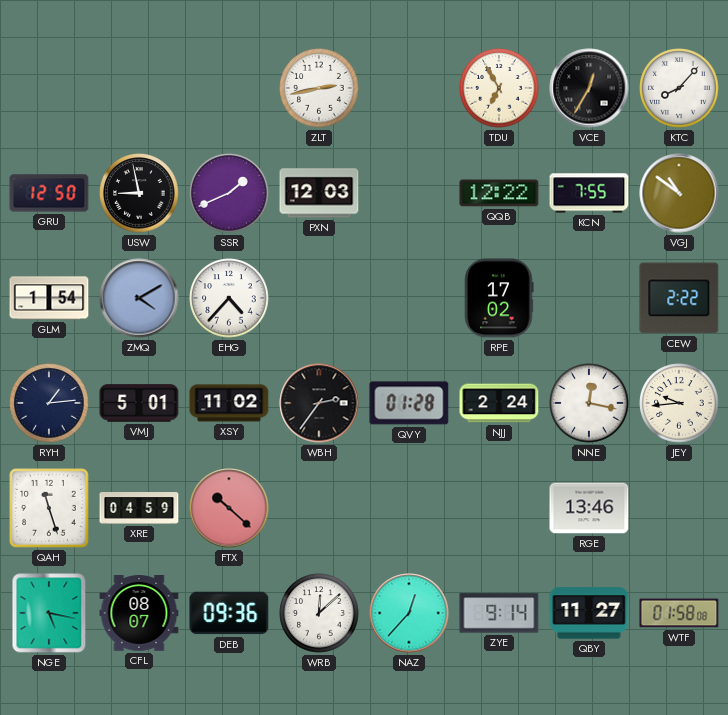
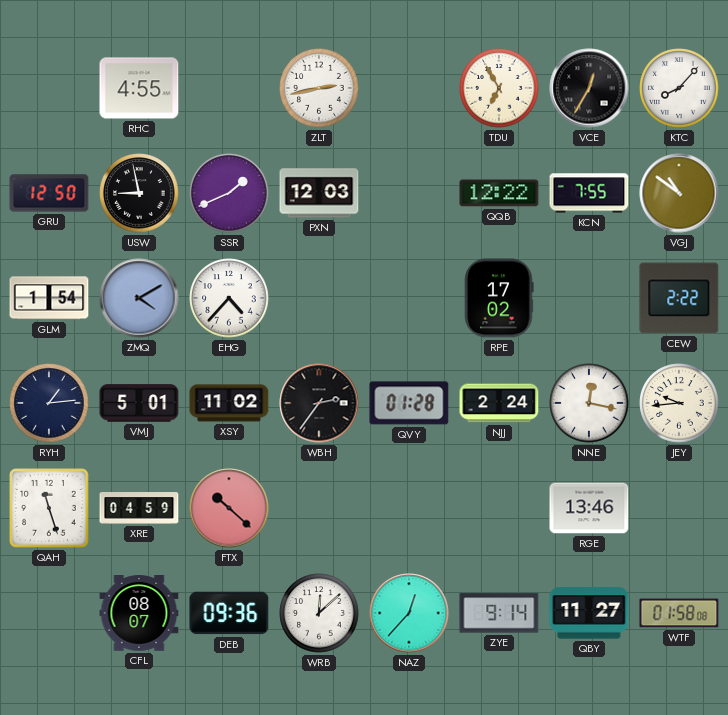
RHC: none -> 4:55 (139, 88)
NGE: 5:17 -> none (49, 613)
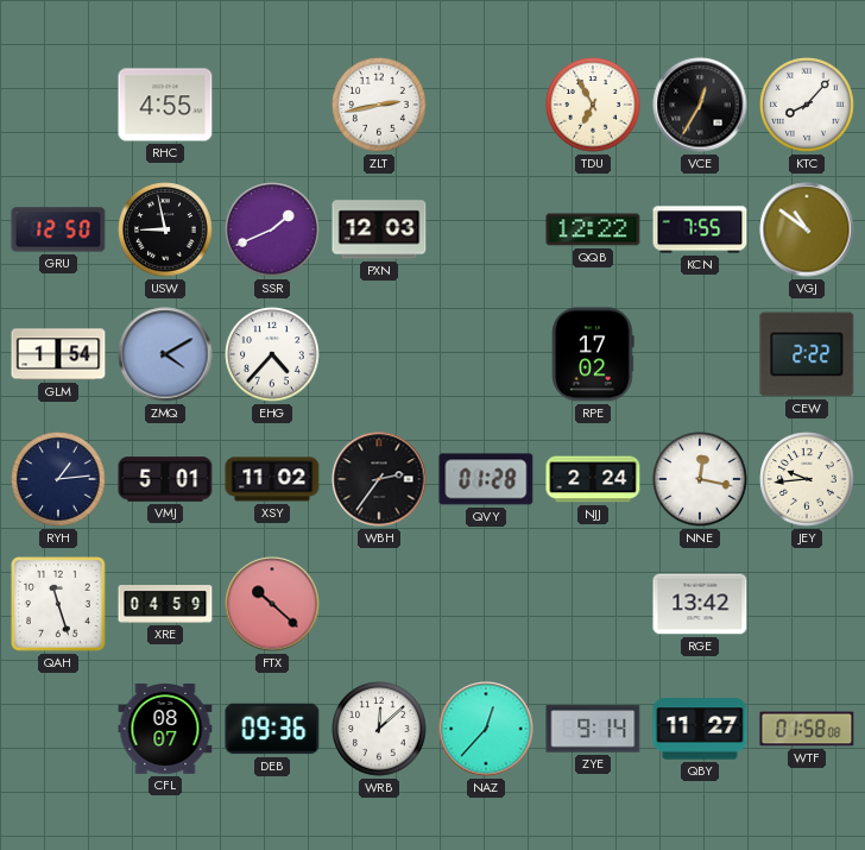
RGE: 13:46 -> 13:42 (700, 604)
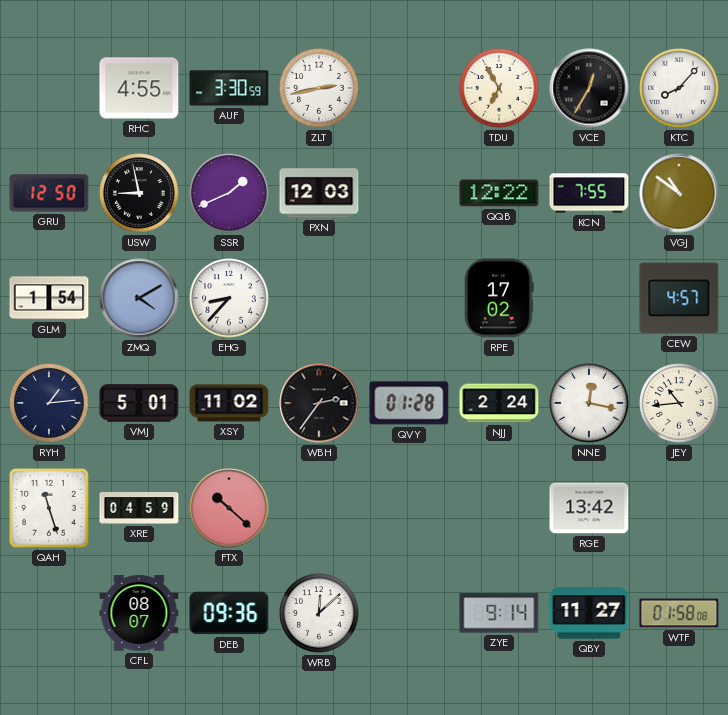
AUF: none -> 3:30 (229, 88)
EHG: 4:37 -> 8:37 (229, 298)
CEW: 2:22 -> 4:57 (679, 298)
JEY: 9:44 -> 10:44 (679, 403)
NAZ: 12:37 -> none (486, 729)
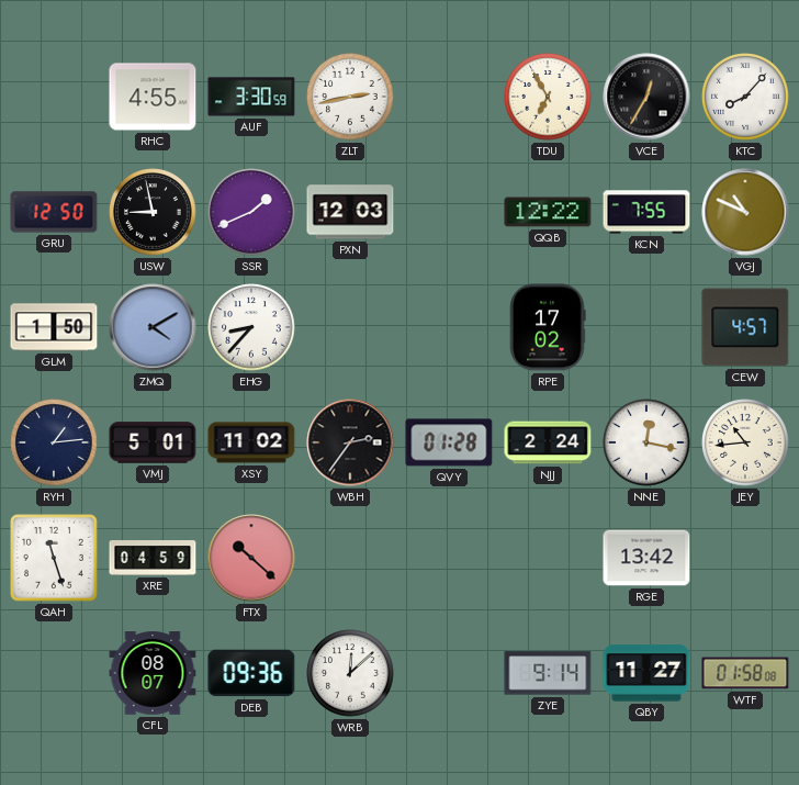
VGJ: 10:51 -> 10:49 (745, 212)
GLM: 1:54 -> 1:50 (54, 327)
